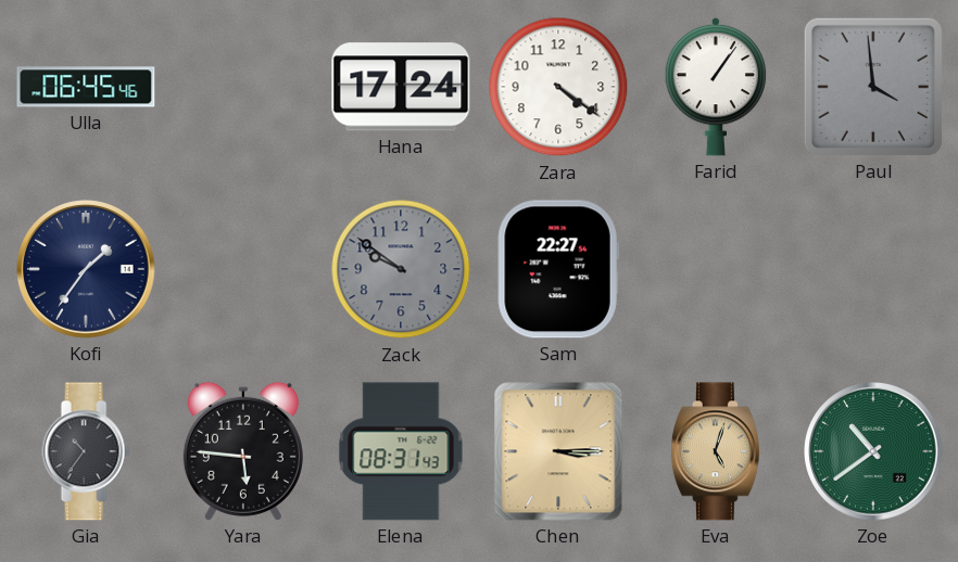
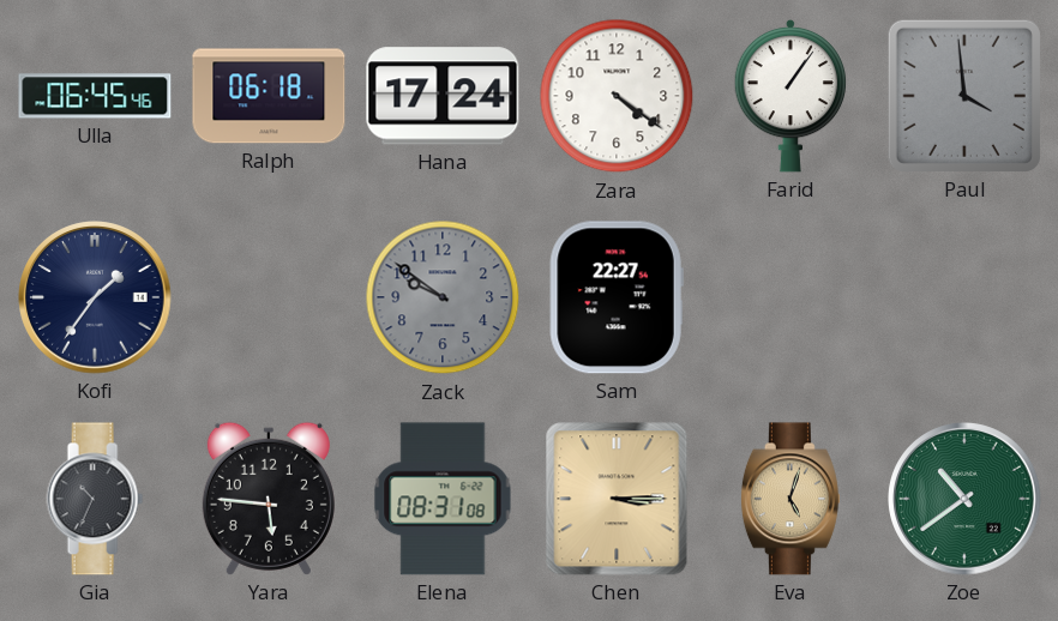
Ralph: none -> 06:18 (269, 96)
Gia: 10:36 -> 10:34 (95, 499)
Elena: 08:31:43 -> 08:31:08 (443, 499)
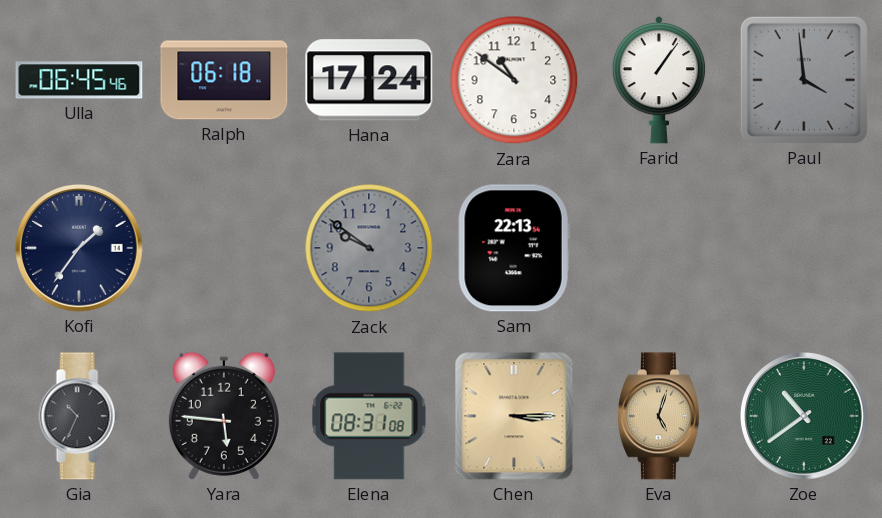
Zara: 4:21 -> 10:51 (514, 80)
Sam: 22:27 -> 22:13 (514, 248)
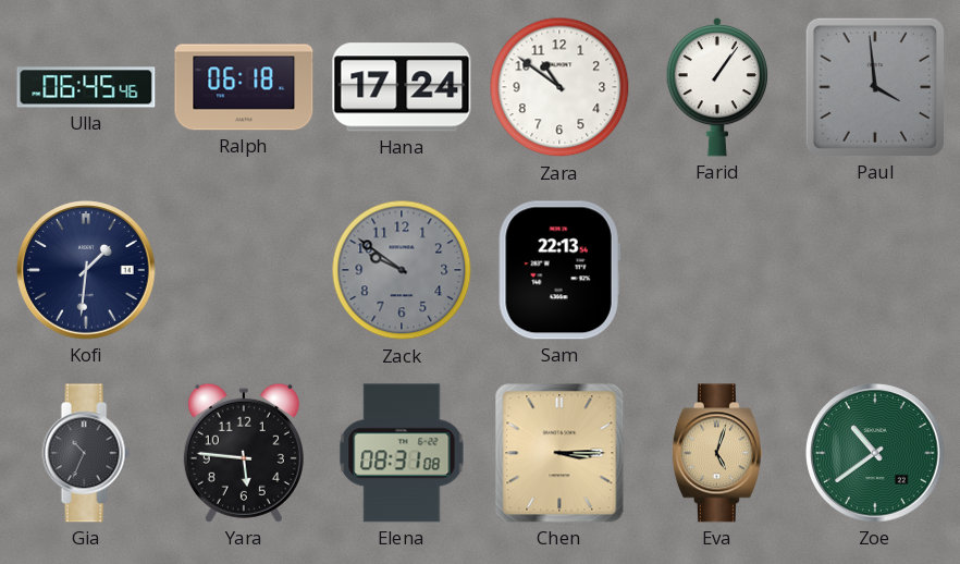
Kofi: 1:36 -> 1:31 (86, 270)
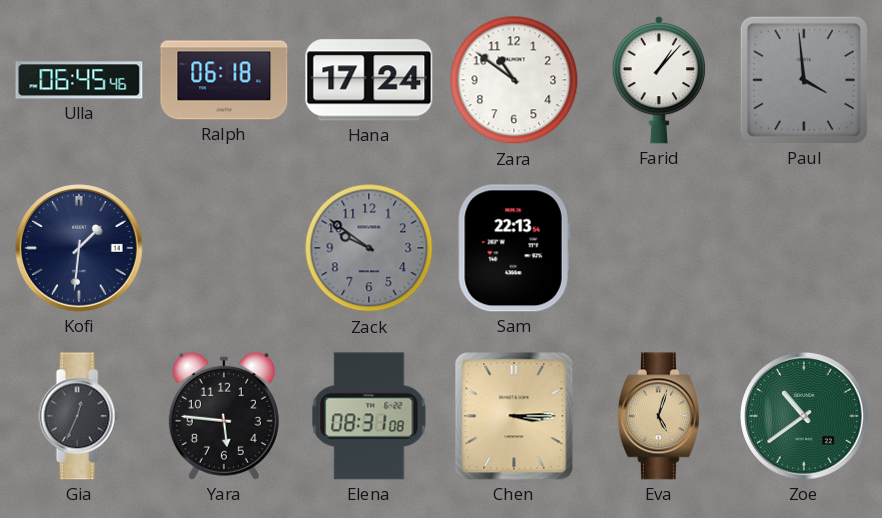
Farid: 1:06 -> 1:07 (658, 80)
Gia: 10:34 -> 12:34 (79, 416)
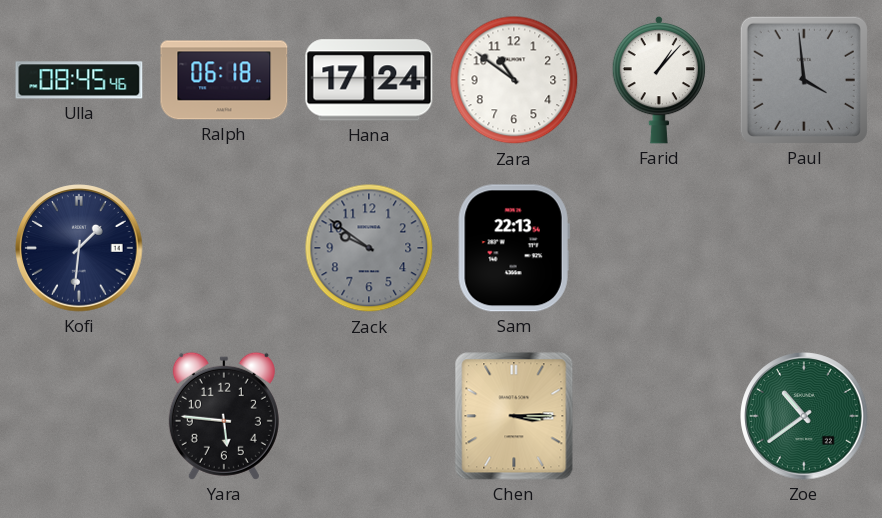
Ulla: 06:45 -> 08:45 (79, 80)
Gia: 12:34 -> none (79, 416)
Elena: 08:31 -> none (369, 416)
Eva: 5:03 -> none (659, 416)
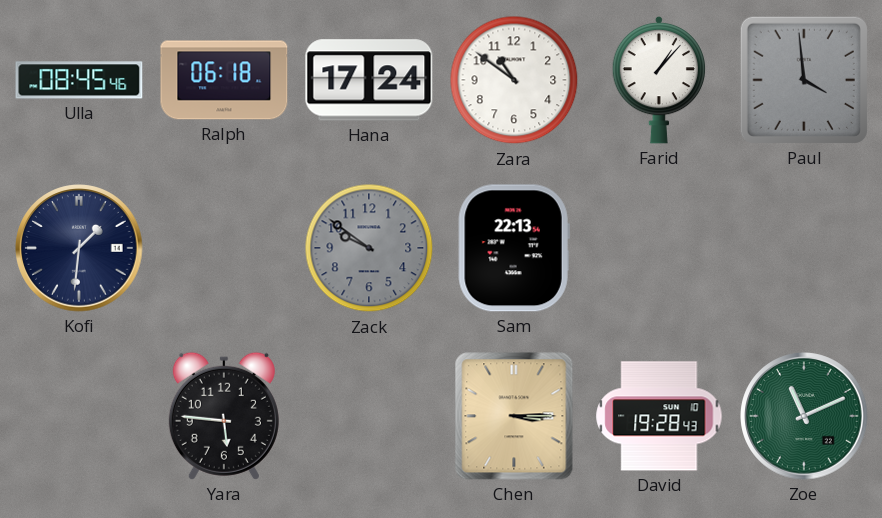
David: none -> 19:28 (659, 416)
Zoe: 10:39 -> 11:11 (804, 416)
